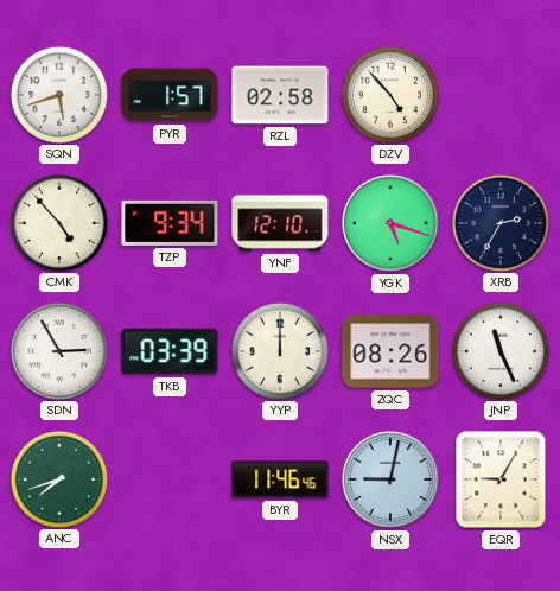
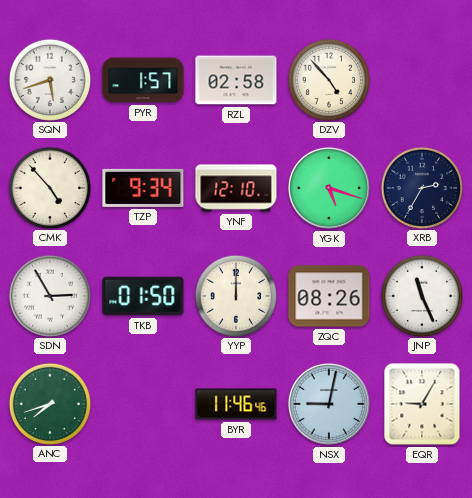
TKB: 03:39 -> 01:50 (143, 296)
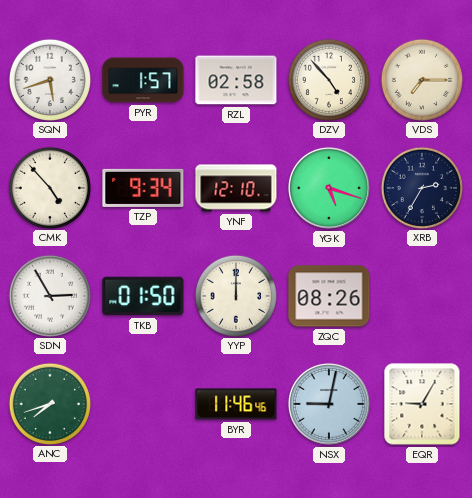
VDS: none -> 7:15 (421, 79)
JNP: 11:26 -> none (421, 295)
